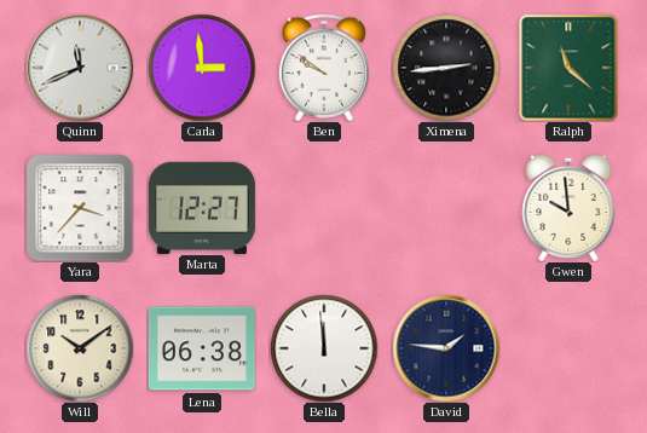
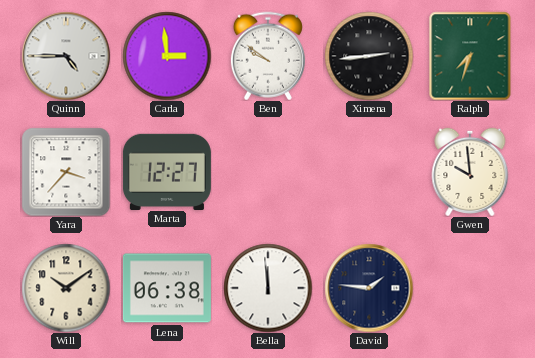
Quinn: 11:41 -> 4:45 (66, 56)
Ralph: 11:22 -> 7:33 (470, 56)
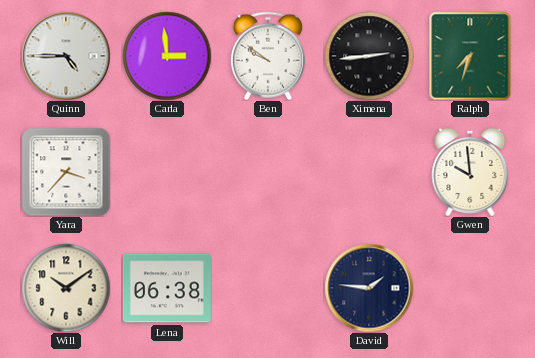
Marta: 12:27 -> none (167, 171)
Bella: 11:59 -> none (268, 288)
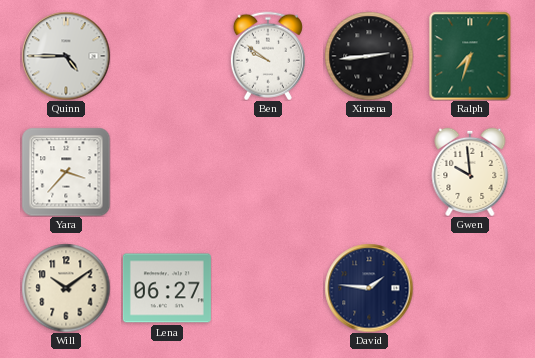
Carla: 2:59 -> none (167, 56)
Lena: 06:38 -> 06:27 (167, 288)
